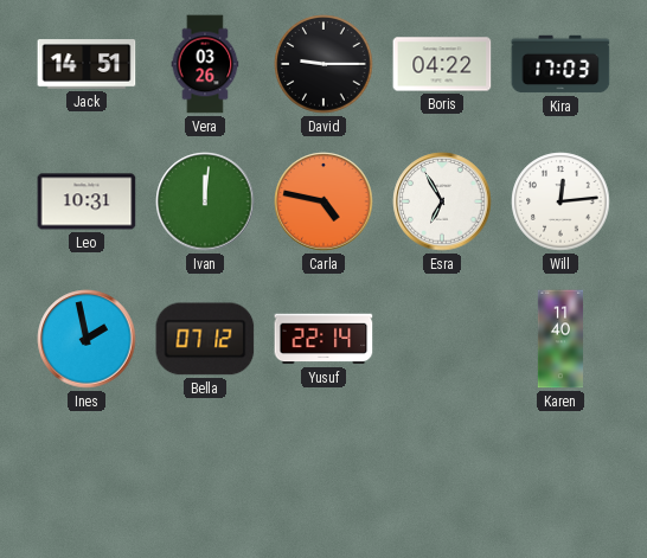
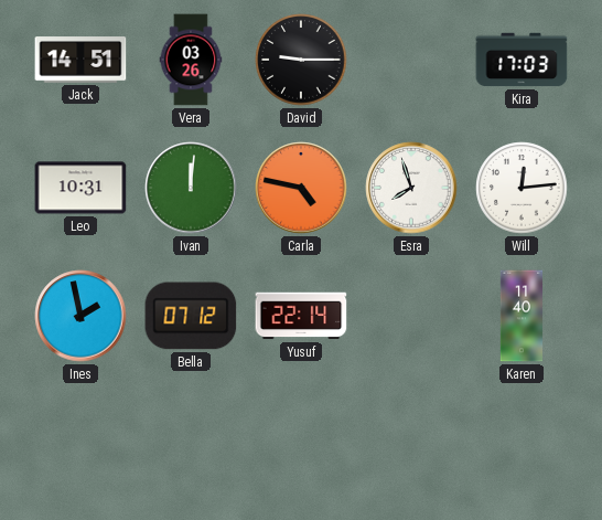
Boris: 04:22 -> none (442, 64)
Esra: 6:55 -> 7:57 (411, 188)
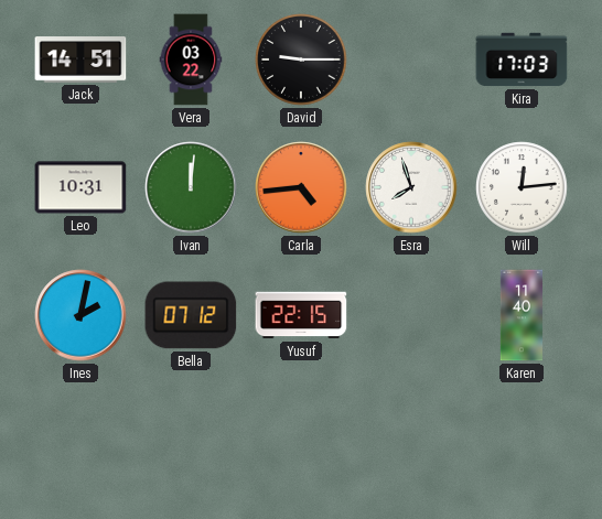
Vera: 03:26 -> 03:22 (191, 60)
Carla: 4:47 -> 4:44 (301, 187)
Ines: 1:58 -> 2:02 (80, 315)
Yusuf: 22:14 -> 22:15 (301, 315)
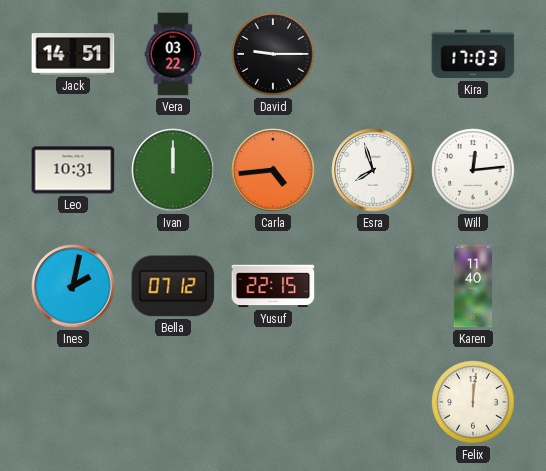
Ivan: 12:01 -> 12:00 (173, 170)
Felix: none -> 12:01 (473, 402)
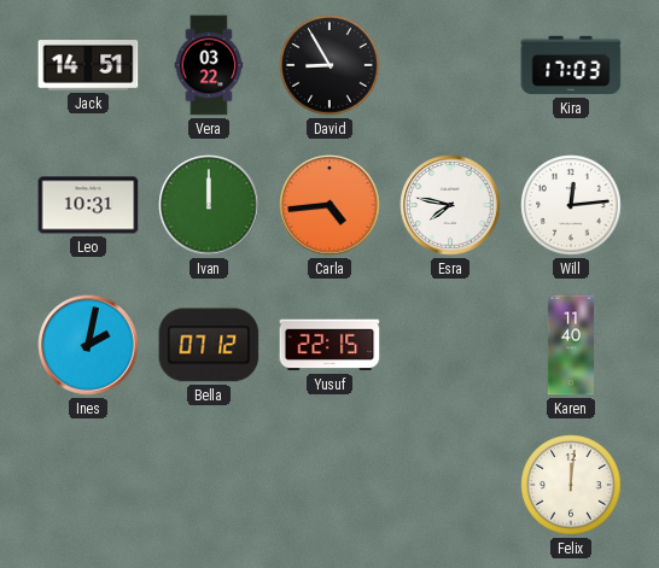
David: 9:15 -> 8:55 (329, 65)
Esra: 7:57 -> 7:47 (450, 205)
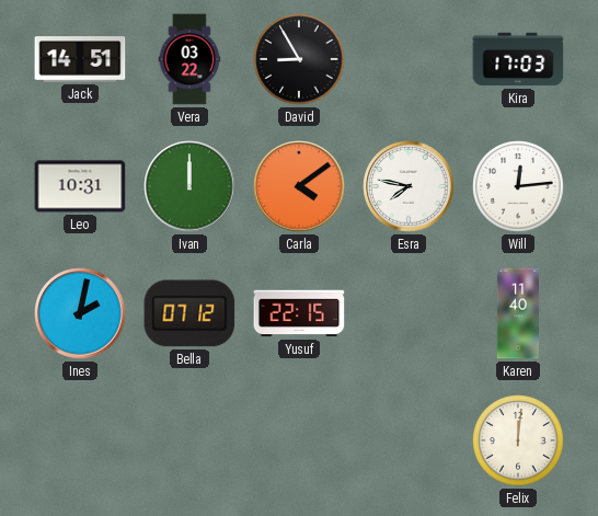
Carla: 4:44 -> 4:09 (299, 186)
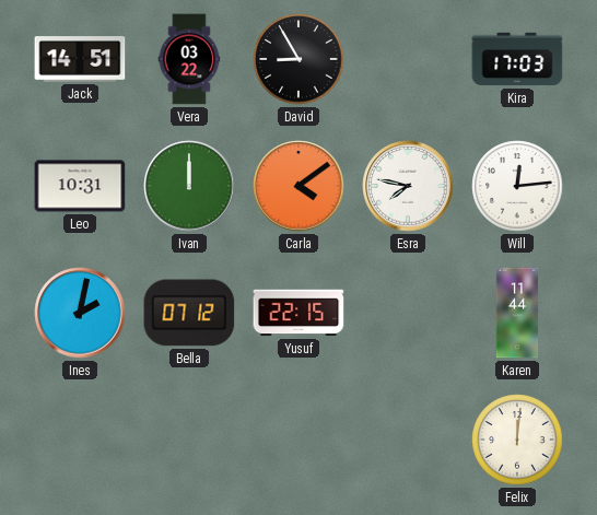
Karen: 11:40 -> 11:44 (517, 313)
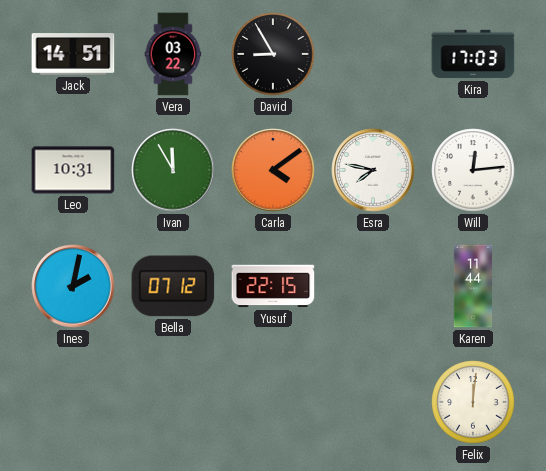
Ivan: 12:00 -> 11:55 (173, 170)
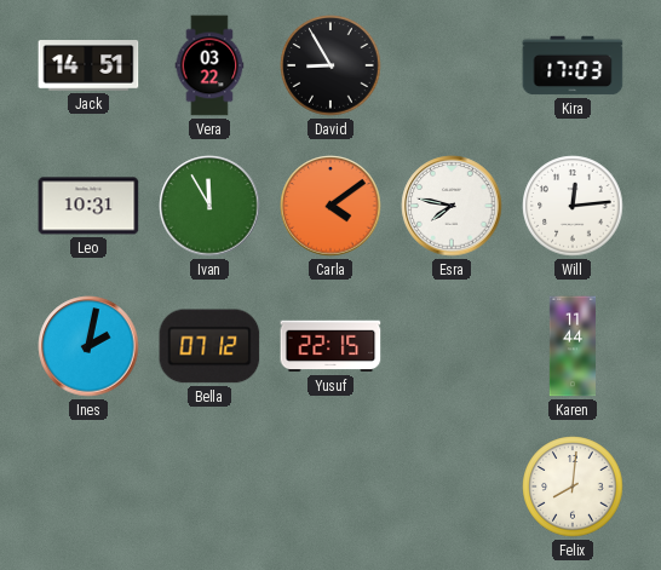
Felix: 12:01 -> 8:01 (573, 486)
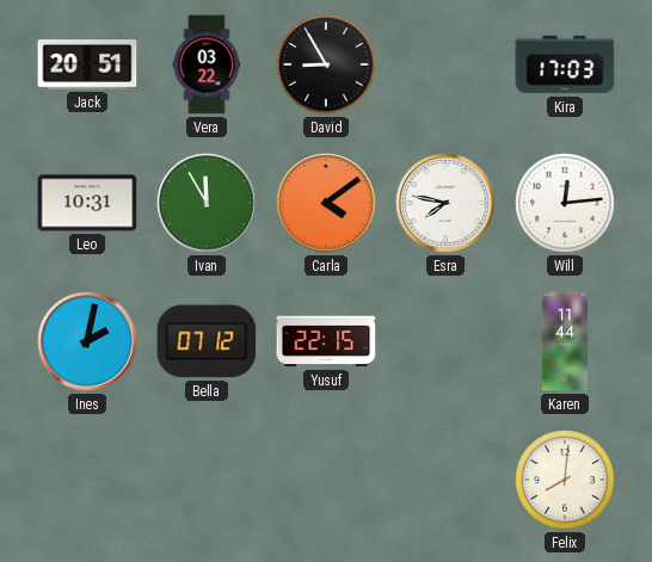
Jack: 14:51 -> 20:51 (87, 64)
